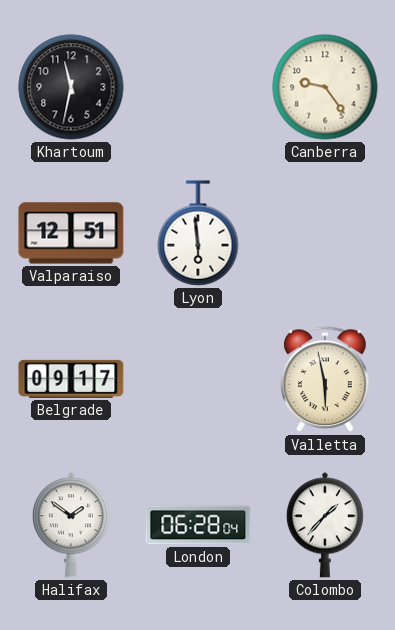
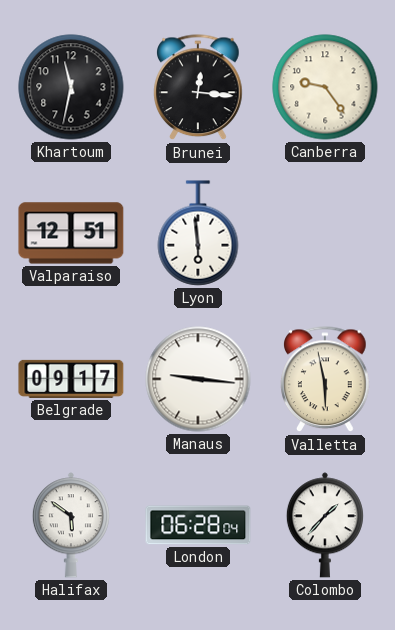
Brunei: none -> 12:16 (198, 88)
Manaus: none -> 9:16 (198, 379)
Halifax: 1:51 -> 5:51 (71, 525)
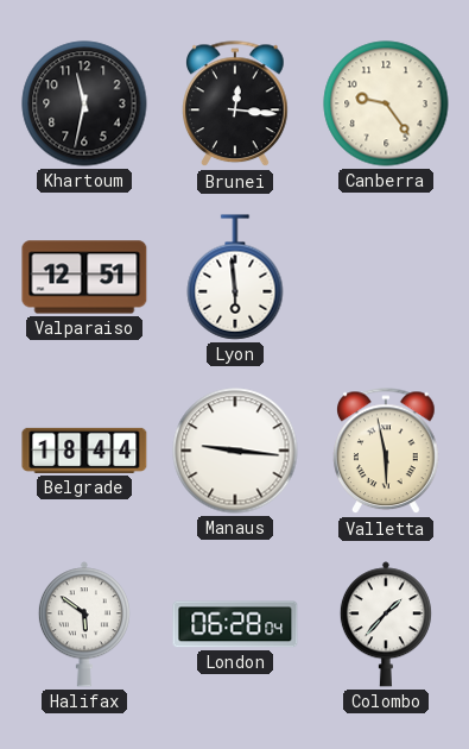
Belgrade: 09:17 -> 18:44 (84, 451)
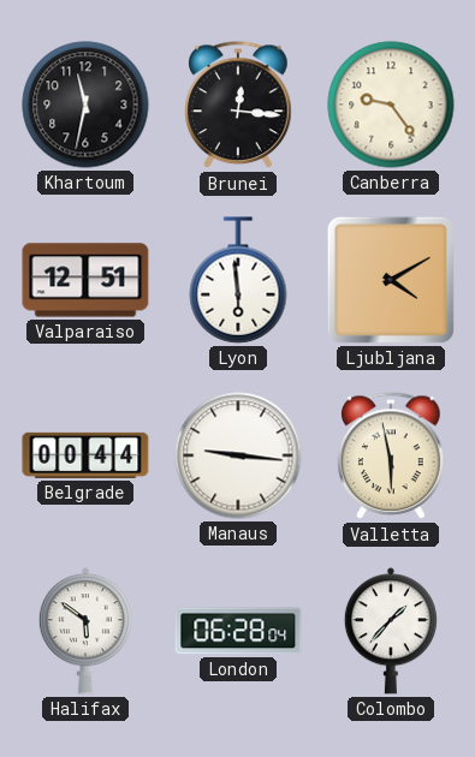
Ljubljana: none -> 4:10 (391, 280)
Belgrade: 18:44 -> 00:44 (85, 455)
